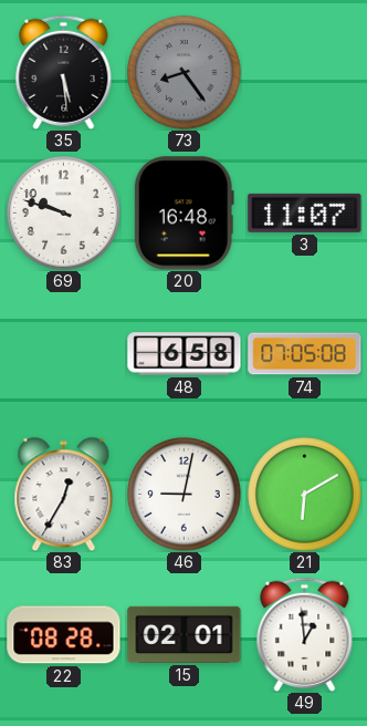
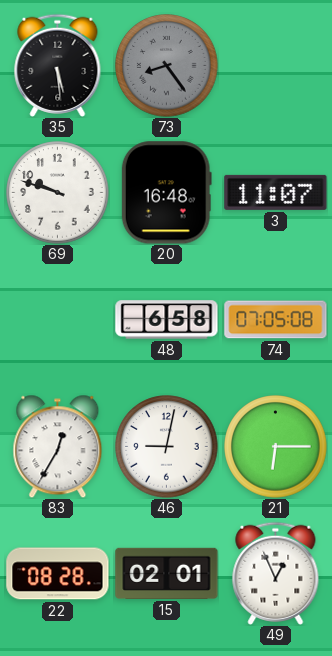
21: 6:10 -> 6:15 (276, 447)
49: 12:59 -> 12:56 (276, 573)
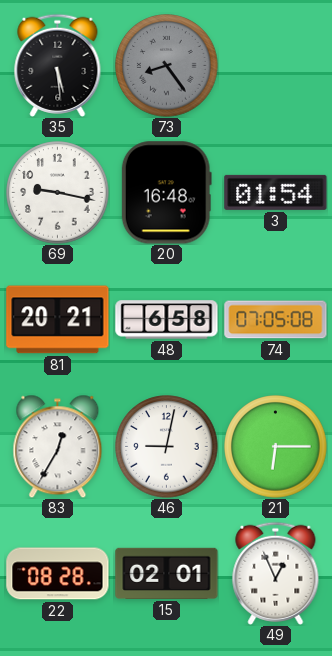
69: 9:48 -> 9:17 (58, 193)
3: 11:07 -> 01:54 (276, 192)
81: none -> 20:21 (58, 320)
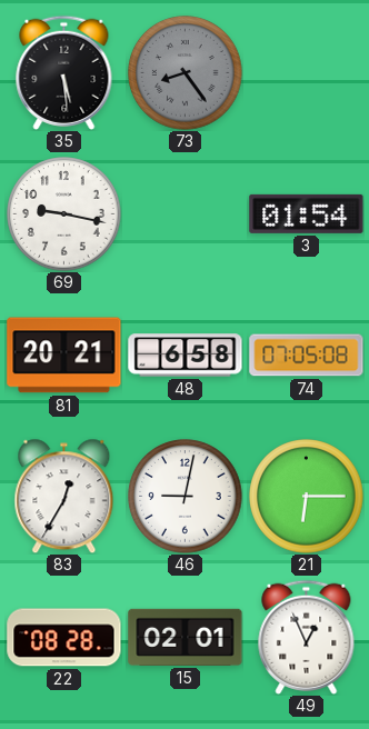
20: 16:48 -> none (166, 193)
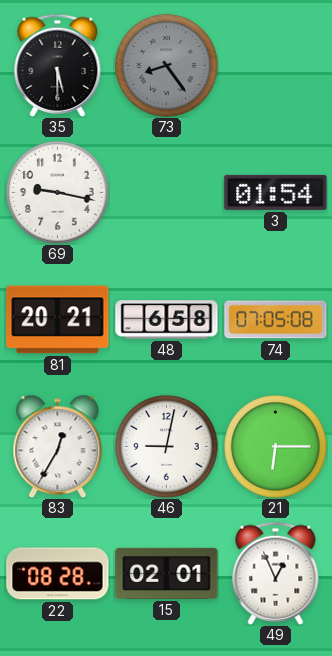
35: 5:29 -> 5:30 (58, 65)
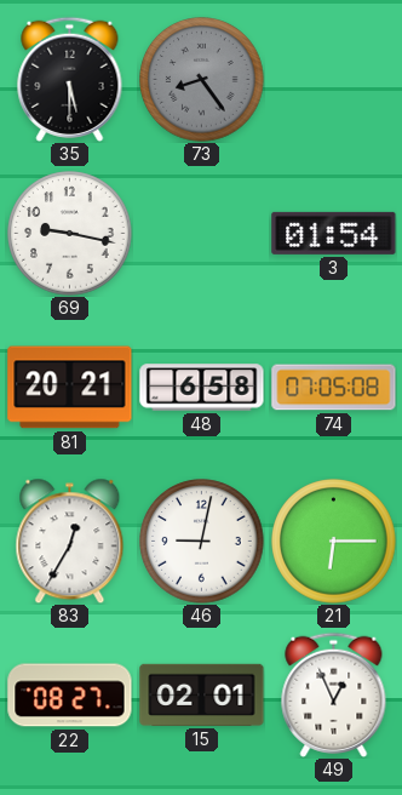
22: 08:28 -> 08:27 (70, 696)
